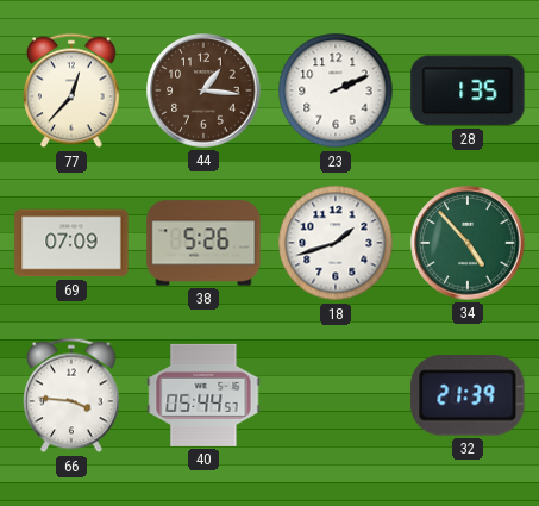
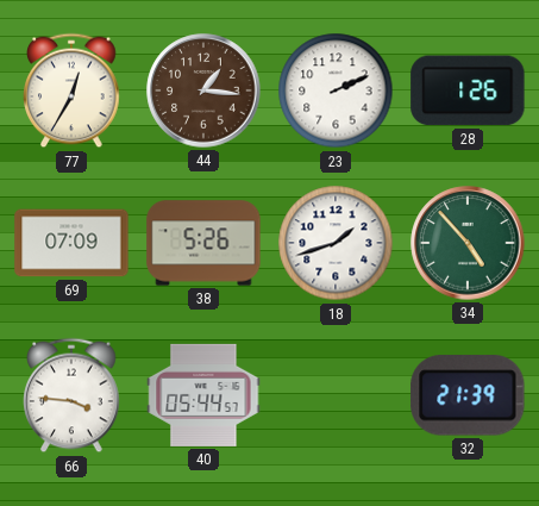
77: 12:37 -> 12:35 (71, 90)
28: 1:35 -> 1:26 (468, 90)
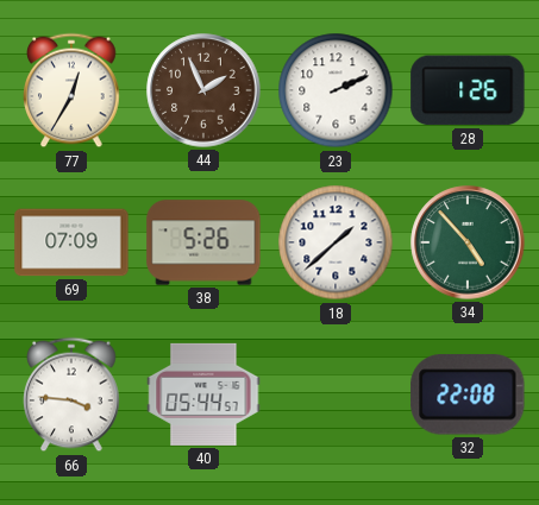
44: 1:16 -> 1:56 (203, 90)
18: 1:42 -> 1:38 (336, 242)
32: 21:39 -> 22:08 (468, 394)
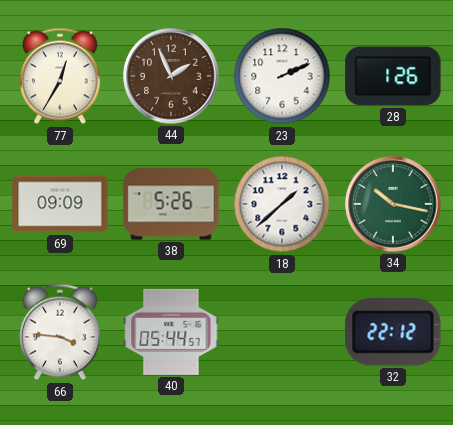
69: 07:09 -> 09:09 (60, 204)
34: 4:53 -> 10:17 (393, 204)
32: 22:08 -> 22:12 (393, 332)
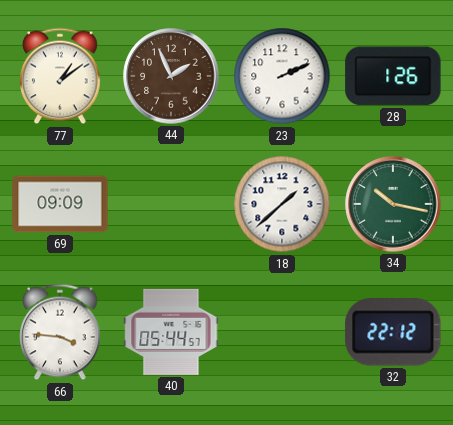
77: 12:35 -> 1:09 (60, 76)
38: 5:26 -> none (171, 204)
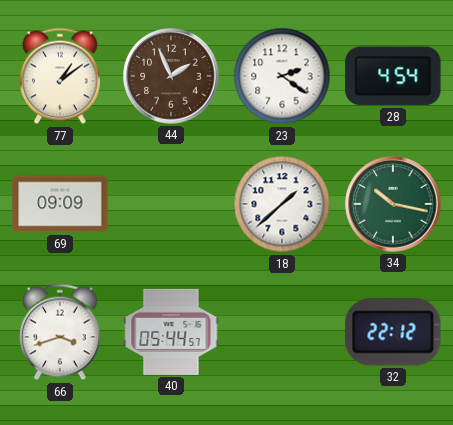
23: 2:11 -> 2:21 (282, 76)
28: 1:26 -> 4:54 (393, 76)
66: 3:46 -> 3:42 (60, 332)
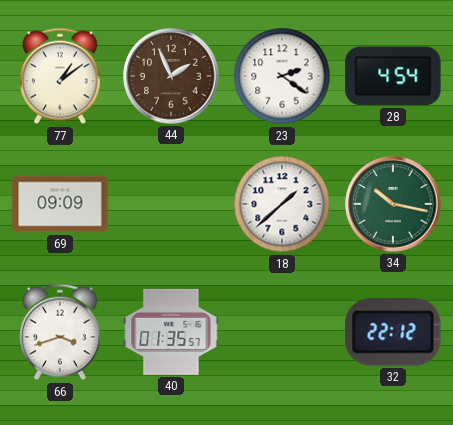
40: 05:44 -> 01:35 (171, 332)
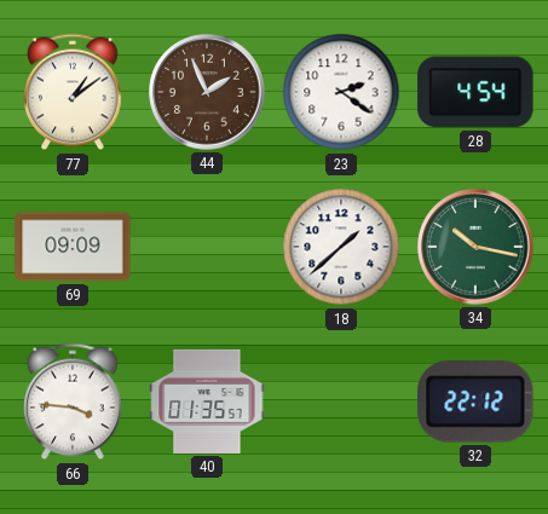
66: 3:42 -> 3:46 (73, 402)
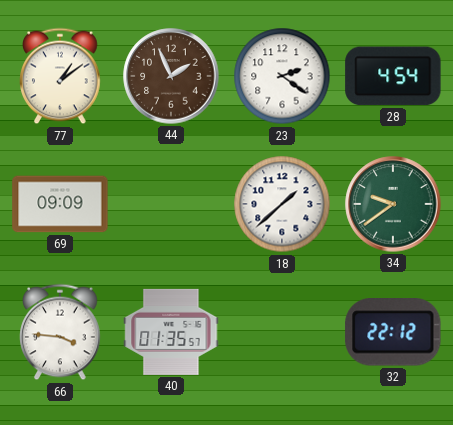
34: 10:17 -> 9:39 (393, 204)
